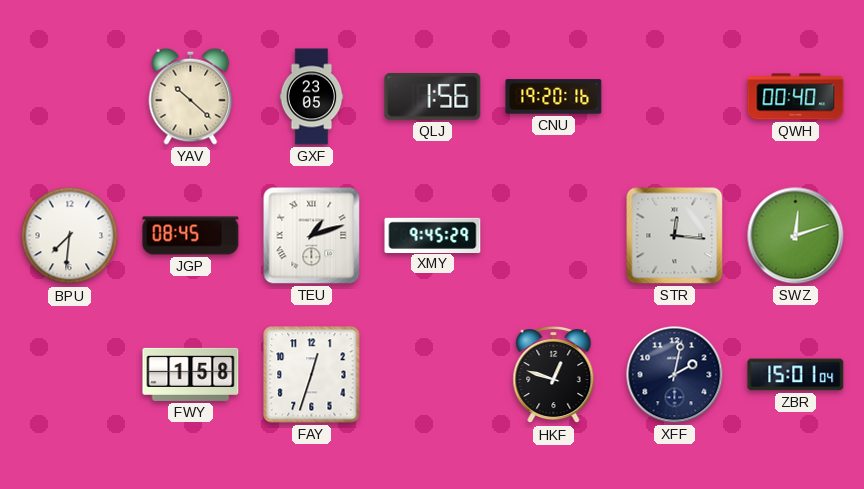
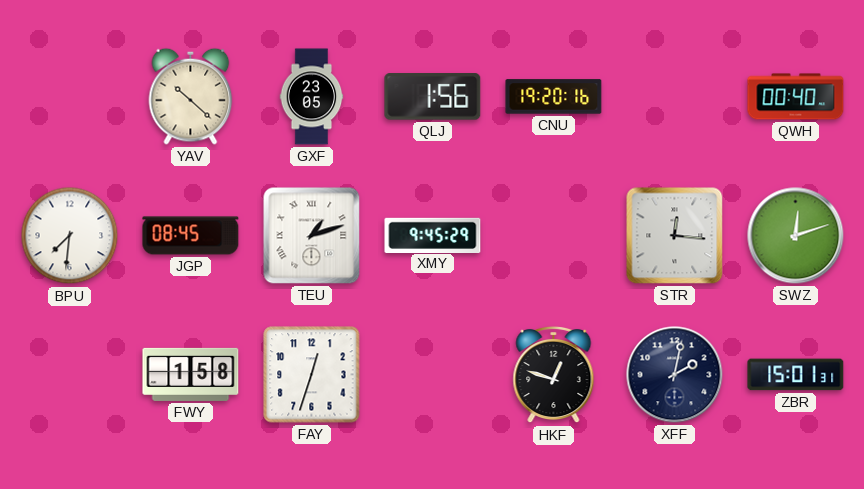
ZBR: 15:01:04 -> 15:01:31 (796, 375)
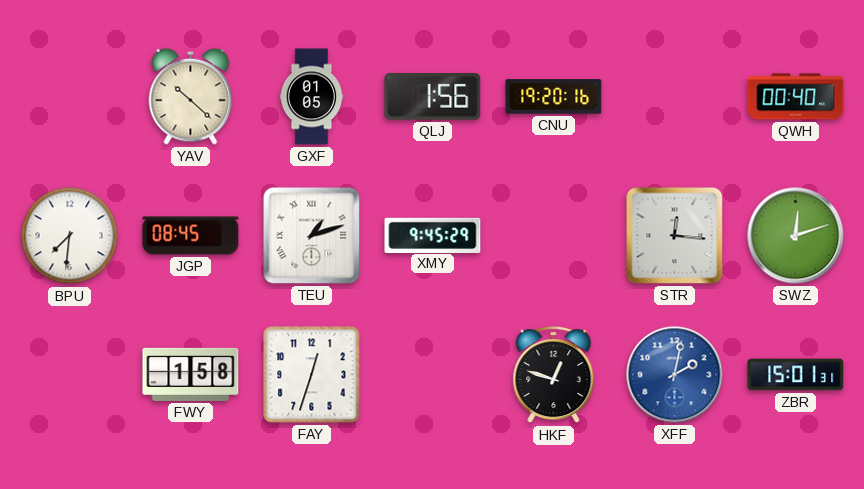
GXF: 23:05 -> 01:05 (312, 97)
XFF dial: navy -> blue (675, 375)
